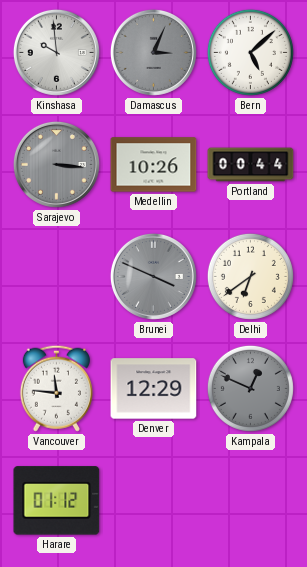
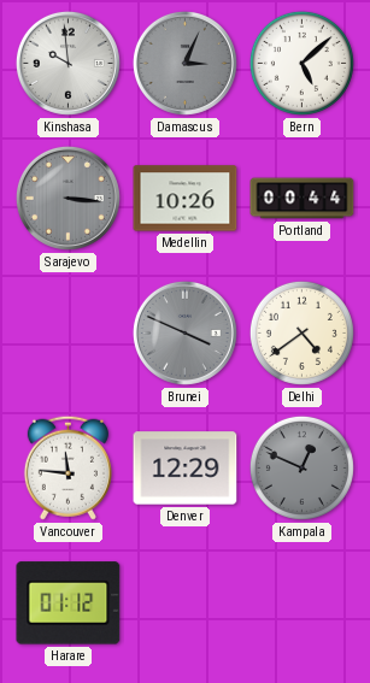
Delhi: 6:39 -> 4:39 (301, 332)
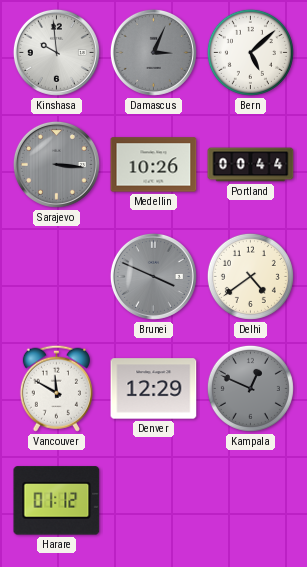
Vancouver: 11:46 -> 11:50 (56, 388)
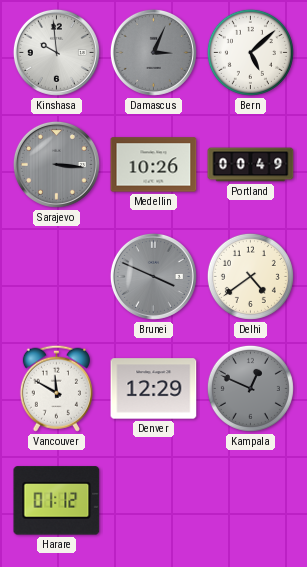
Portland: 00:44 -> 00:49 (251, 165)
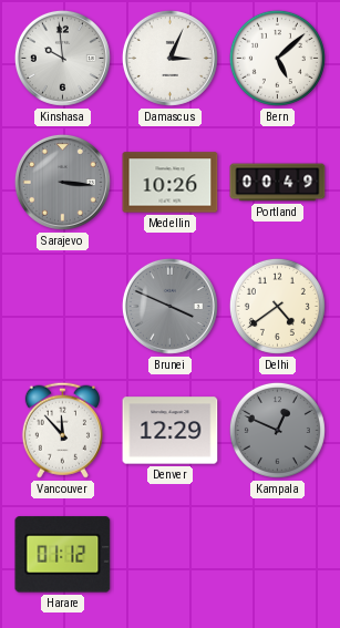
Damascus dial: grey -> white (169, 58)
Vancouver: 11:50 -> 11:53 (62, 430)
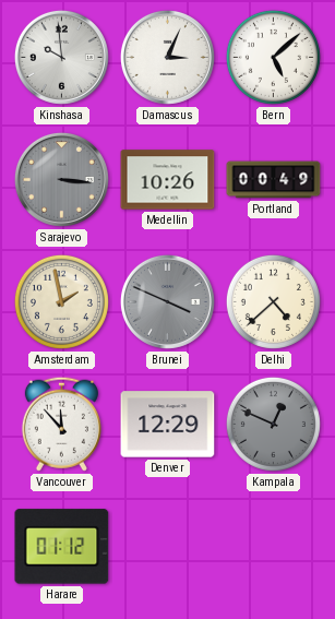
Amsterdam: none -> 1:58 (61, 301)
Delhi: 4:39 -> 4:38 (273, 301)
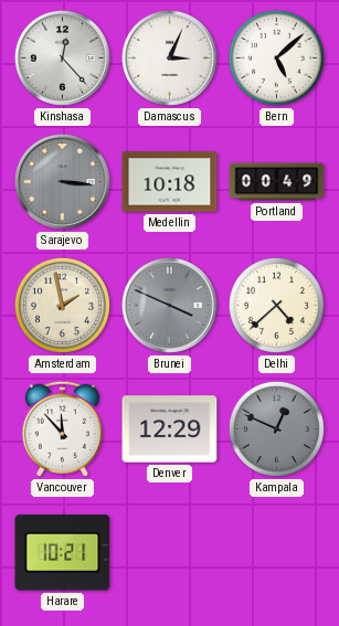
Kinshasa: 9:59 -> 12:23 (62, 57)
Medellin: 10:26 -> 10:18 (170, 182)
Harare: 01:12 -> 10:21 (63, 553)
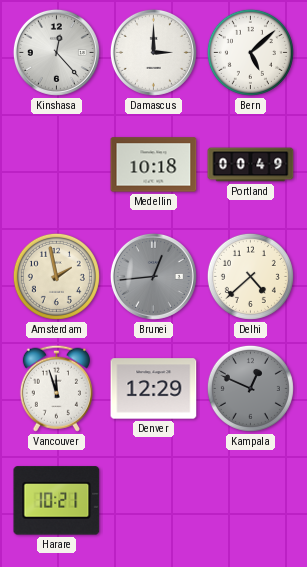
Damascus: 3:04 -> 3:00 (153, 52)
Sarajevo: 3:16 -> none (62, 181)
Brunei: 3:49 -> 12:44 (153, 276)
Vancouver: 11:53 -> 11:57 (56, 388)
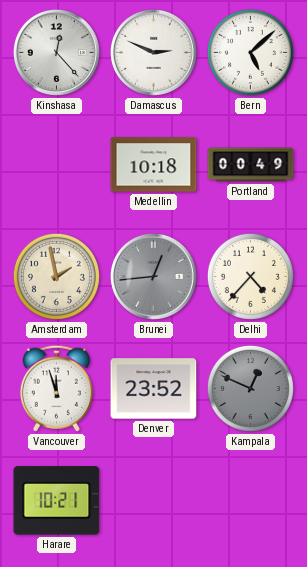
Damascus: 3:00 -> 2:49 (153, 52)
Delhi: 4:38 -> 4:37 (250, 276)
Denver: 12:29 -> 23:52 (154, 389)
